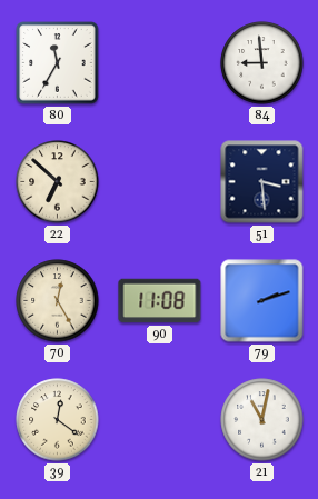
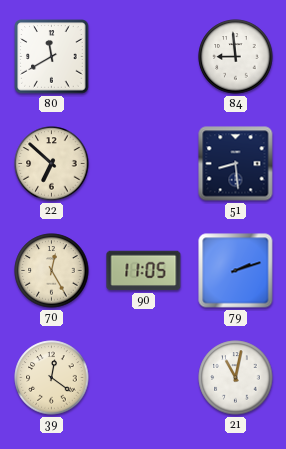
80: 11:35 -> 11:40 (52, 57)
51: 3:29 -> 8:29 (236, 164)
90: 11:08 -> 11:05 (144, 271)
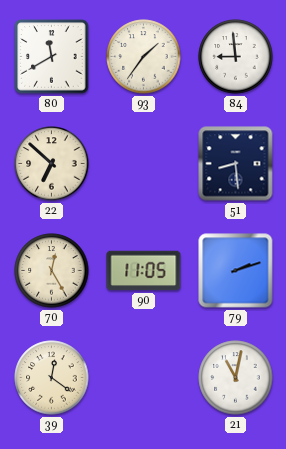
93: none -> 1:36 (144, 57)
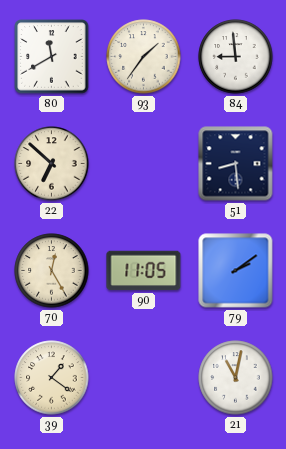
79: 2:12 -> 2:09 (236, 271)
39: 12:21 -> 1:21 (52, 378)
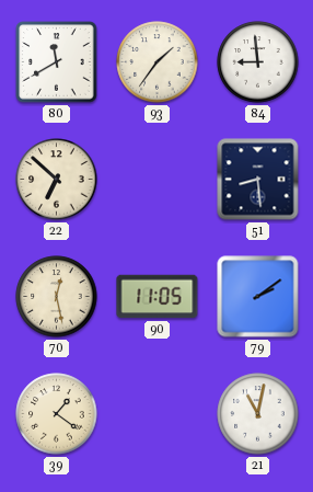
70: 12:25 -> 12:28 (57, 297)
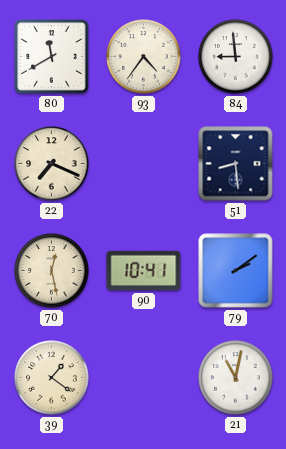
93: 1:36 -> 4:36 (144, 57)
22: 6:52 -> 7:19 (52, 164)
90: 11:05 -> 10:41 (144, 271)
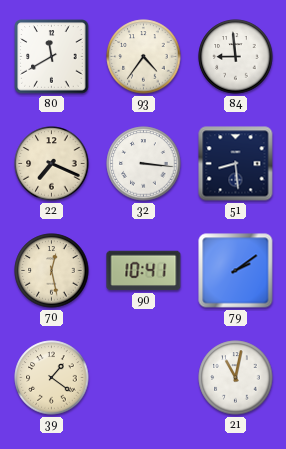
32: none -> 3:16 (144, 164)
